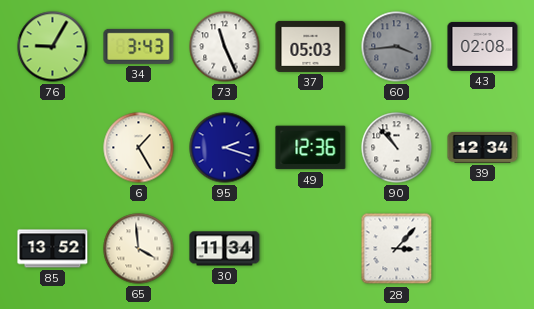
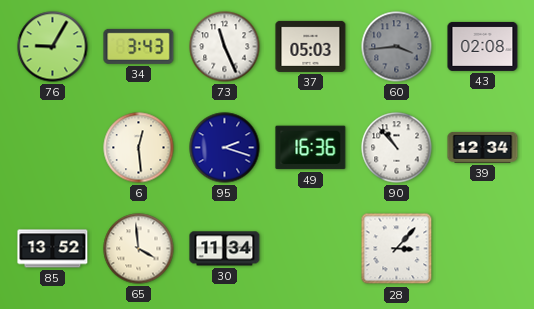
6: 1:25 -> 12:29 (139, 148)
49: 12:36 -> 16:36 (311, 148)
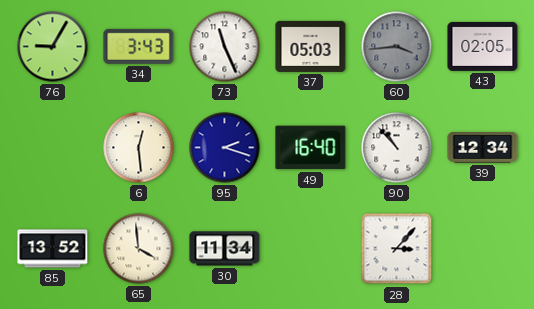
43: 02:08 -> 02:05 (483, 46)
49: 16:36 -> 16:40 (311, 148)
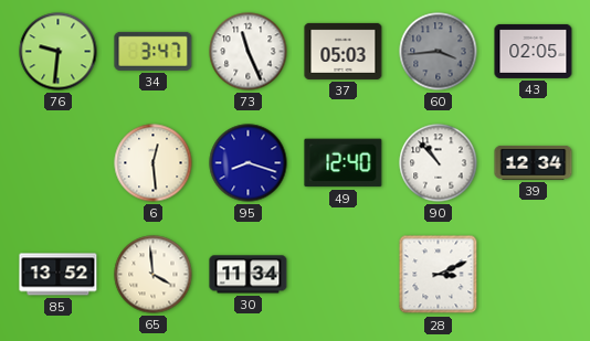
76: 9:05 -> 9:31 (59, 52)
34: 3:43 -> 3:47 (154, 51)
95: 2:18 -> 8:18 (249, 163)
49: 16:40 -> 12:40 (344, 163)
28: 3:07 -> 3:11 (439, 275)
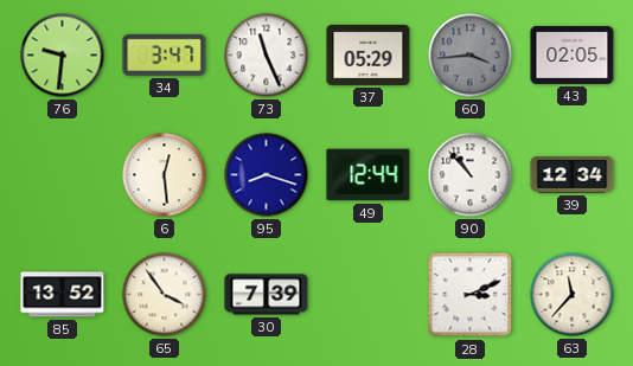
37: 05:03 -> 05:29 (369, 54)
49: 12:40 -> 12:44 (369, 175)
65: 3:59 -> 3:54 (165, 295)
30: 11:34 -> 7:39 (267, 295)
63: none -> 11:37 (573, 295)
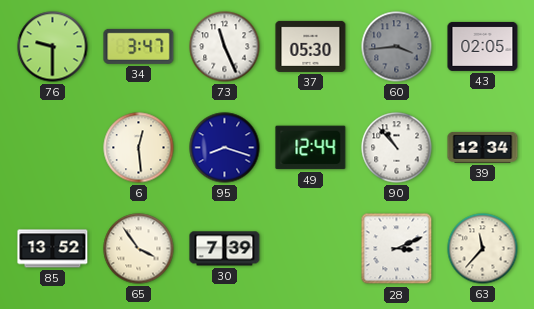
76: 9:31 -> 9:30 (53, 47)
37: 05:29 -> 05:30 (311, 46)
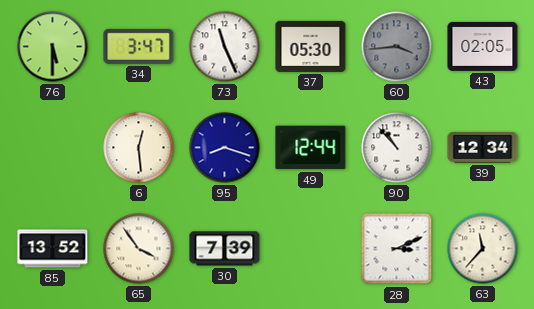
76: 9:30 -> 5:30 (53, 47)
